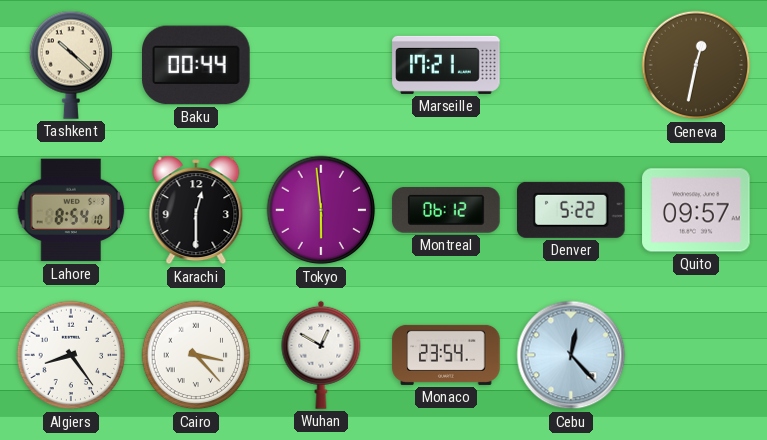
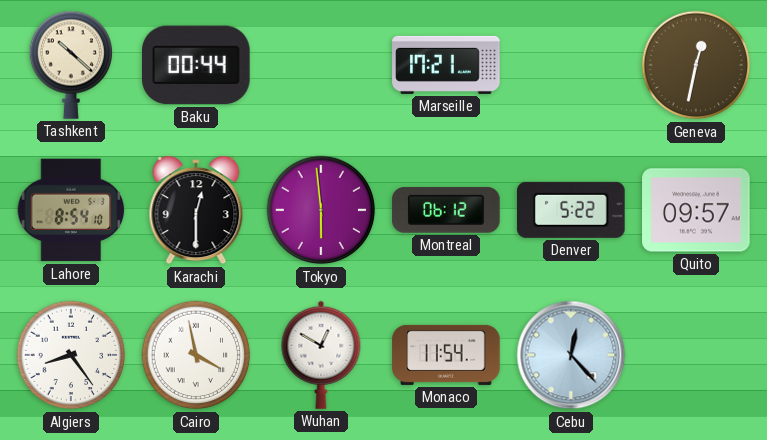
Cairo: 3:23 -> 3:58 (196, 355)
Monaco: 23:54 -> 11:54 (446, 355)
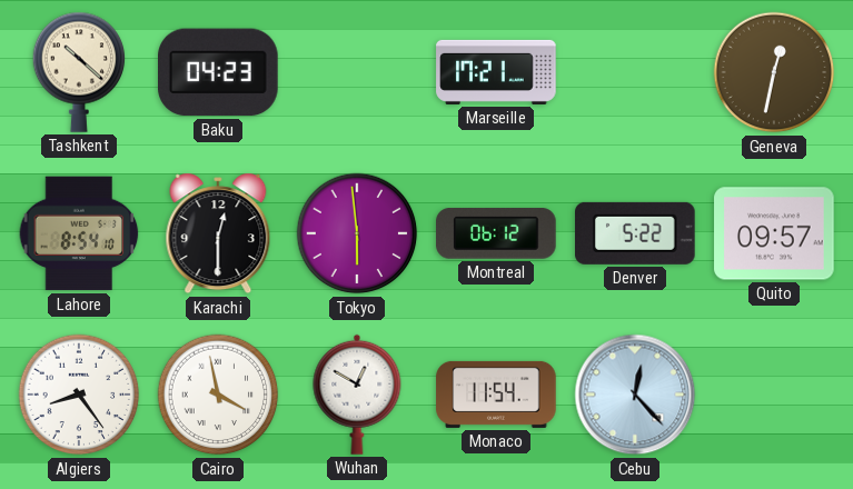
Baku: 00:44 -> 04:23 (219, 72)
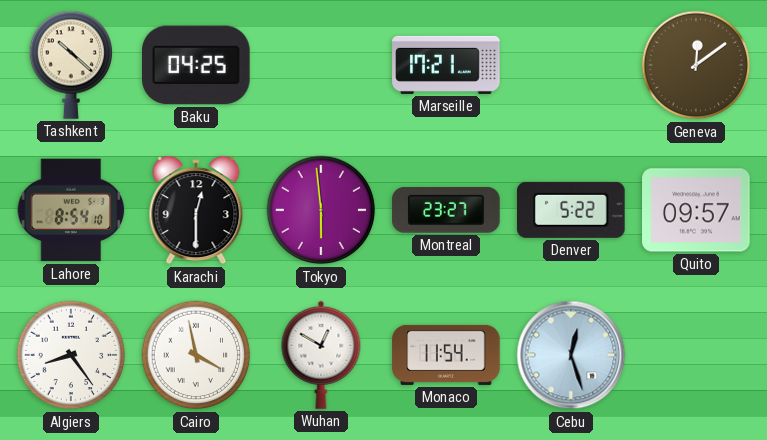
Baku: 04:23 -> 04:25 (197, 65)
Geneva: 12:32 -> 12:09 (696, 65)
Montreal: 06:12 -> 23:27 (446, 210)
Cebu: 12:23 -> 12:27 (571, 355)
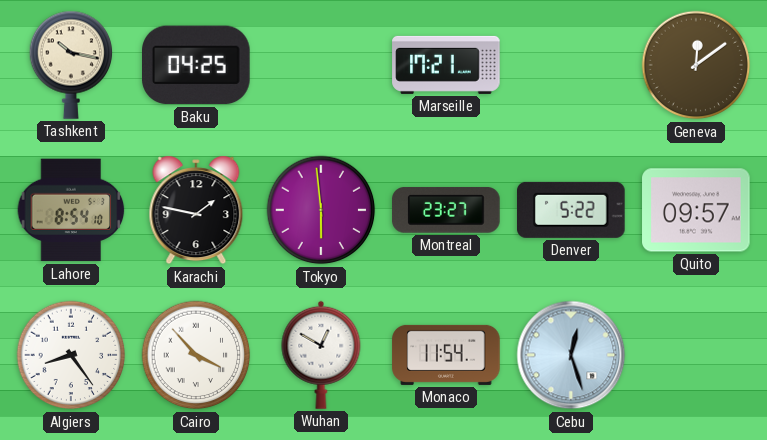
Tashkent: 10:22 -> 10:17 (71, 65)
Karachi: 12:30 -> 1:47 (196, 210)
Cairo: 3:58 -> 3:53 (196, 355)
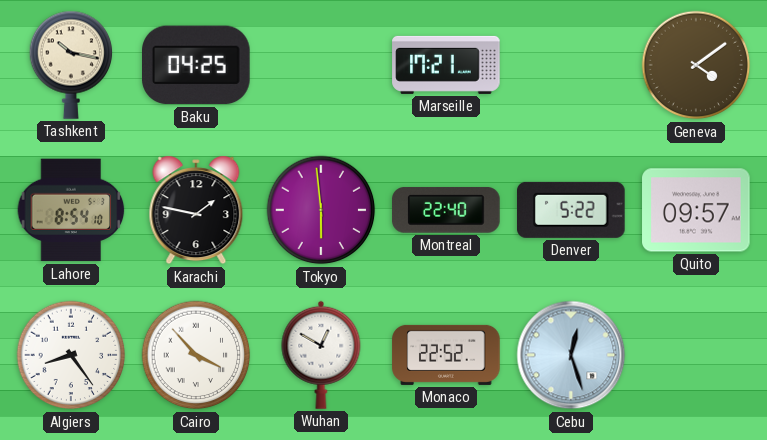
Geneva: 12:09 -> 4:09 (696, 65)
Montreal: 23:27 -> 22:40 (446, 210)
Monaco: 11:54 -> 22:52 (446, 355)
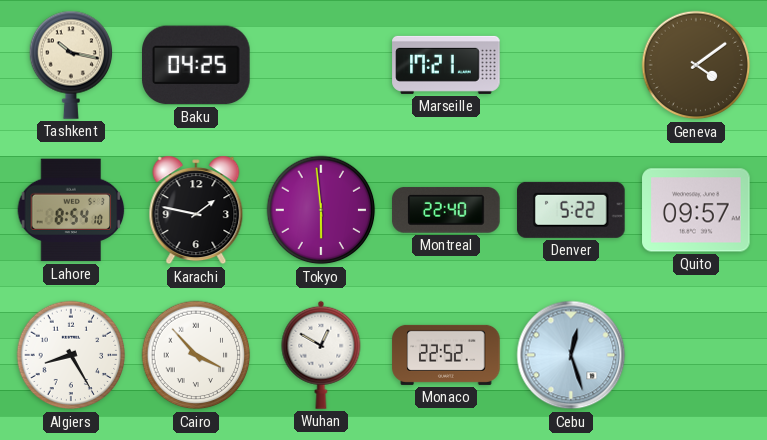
Algiers: 8:24 -> 8:25 (71, 355)
